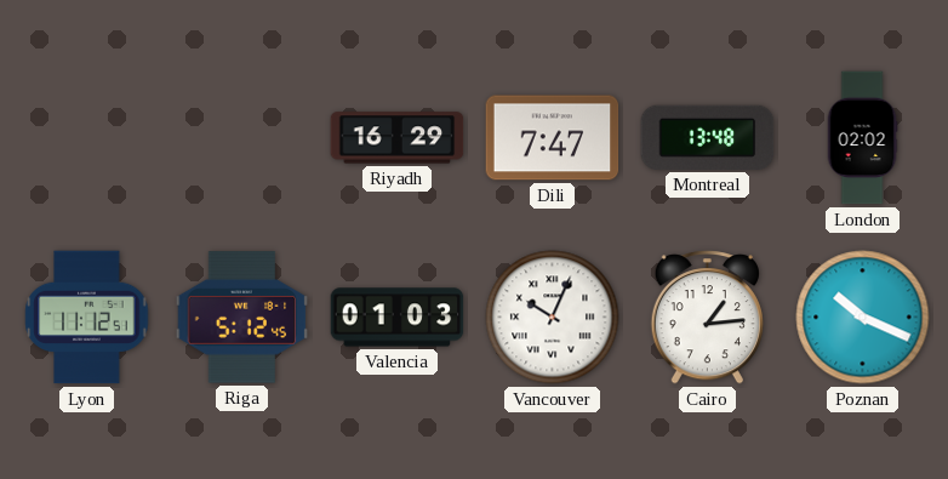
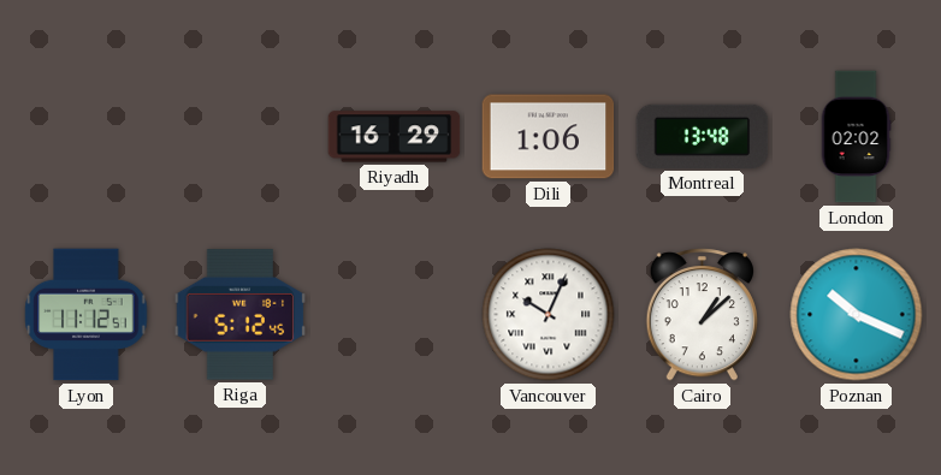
Dili: 7:47 -> 1:06 (549, 137)
Valencia: 01:03 -> none (398, 318)
Cairo: 1:14 -> 1:08 (702, 315)
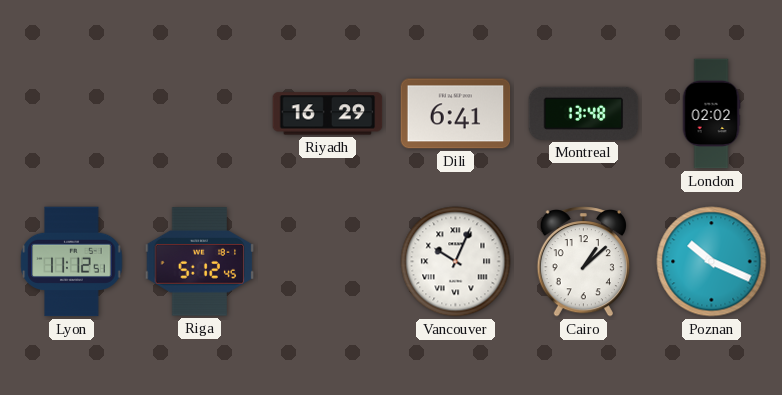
Dili: 1:06 -> 6:41 (456, 114)
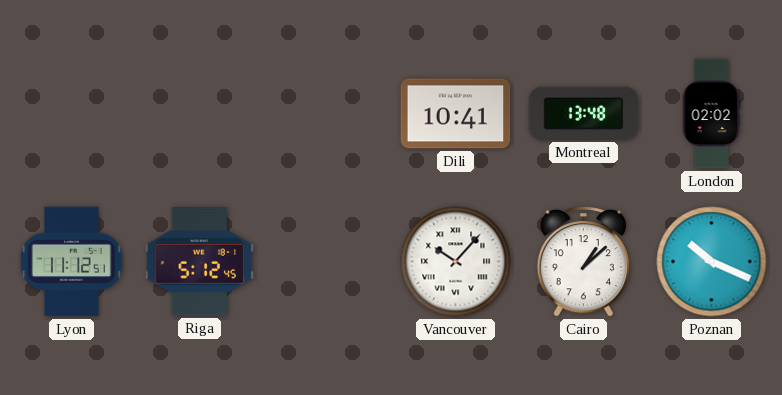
Riyadh: 16:29 -> none (328, 114)
Dili: 6:41 -> 10:41 (456, 114)
Vancouver: 10:04 -> 10:07 (456, 262)
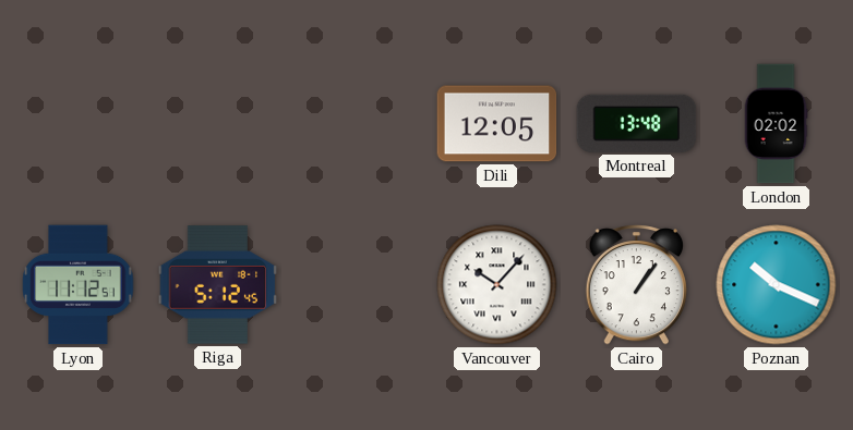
Dili: 10:41 -> 12:05 (497, 124)
Cairo: 1:08 -> 1:06 (636, 285)
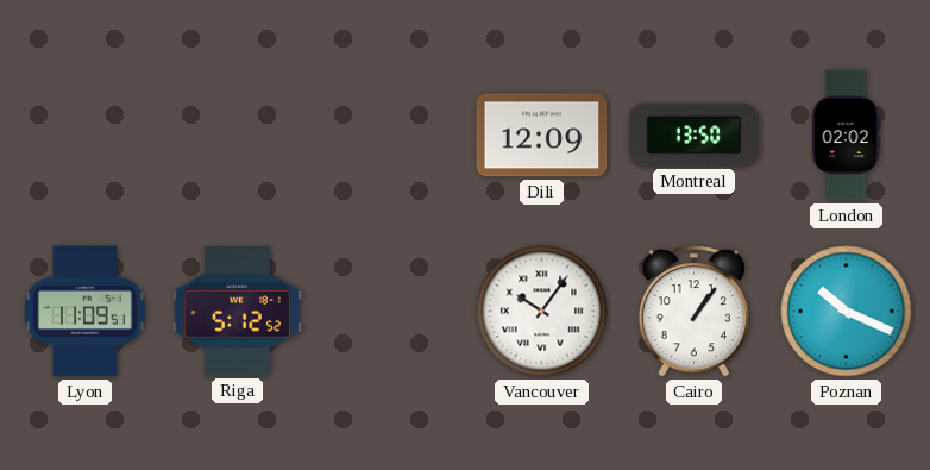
Dili: 12:05 -> 12:09 (542, 136)
Montreal: 13:48 -> 13:50 (695, 134)
Lyon: 11:12 -> 11:09 (86, 312)
Riga: 5:12:45 -> 5:12:52 (238, 312)
Vancouver: 10:07 -> 10:06 (542, 312)
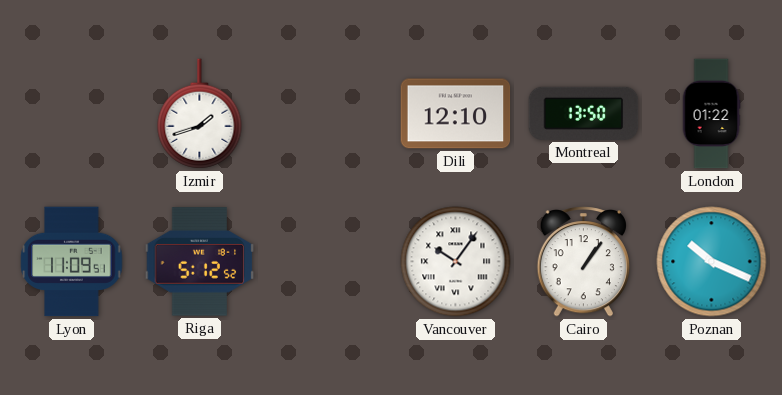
Izmir: none -> 1:42 (200, 114)
Dili: 12:09 -> 12:10 (456, 114)
London: 02:02 -> 01:22 (711, 114)
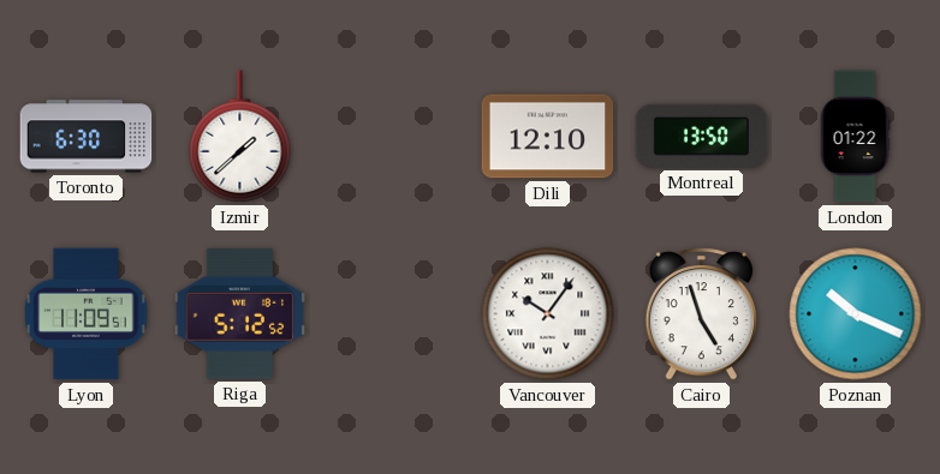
Toronto: none -> 6:30 (87, 137)
Izmir: 1:42 -> 1:38 (240, 137)
Cairo: 1:06 -> 4:57 (701, 314)
